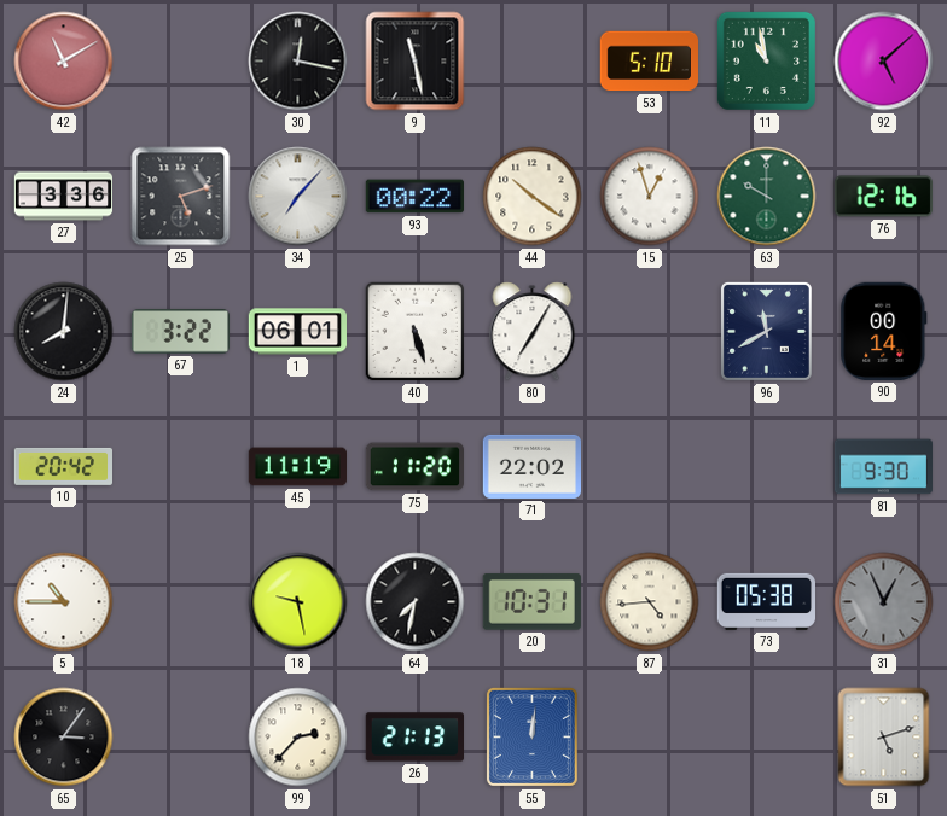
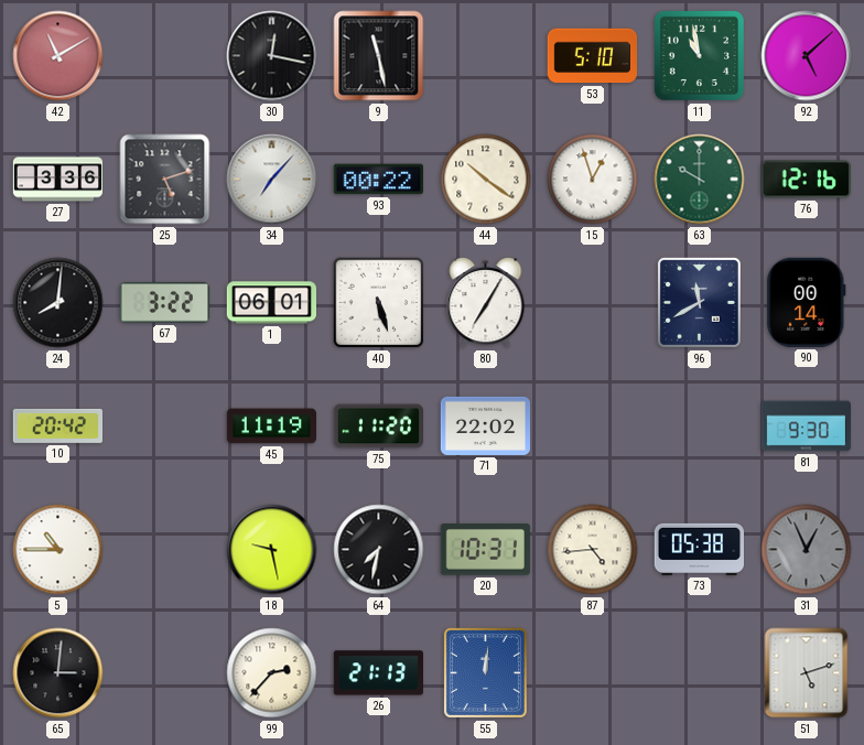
65: 3:06 -> 3:01 (58, 673)
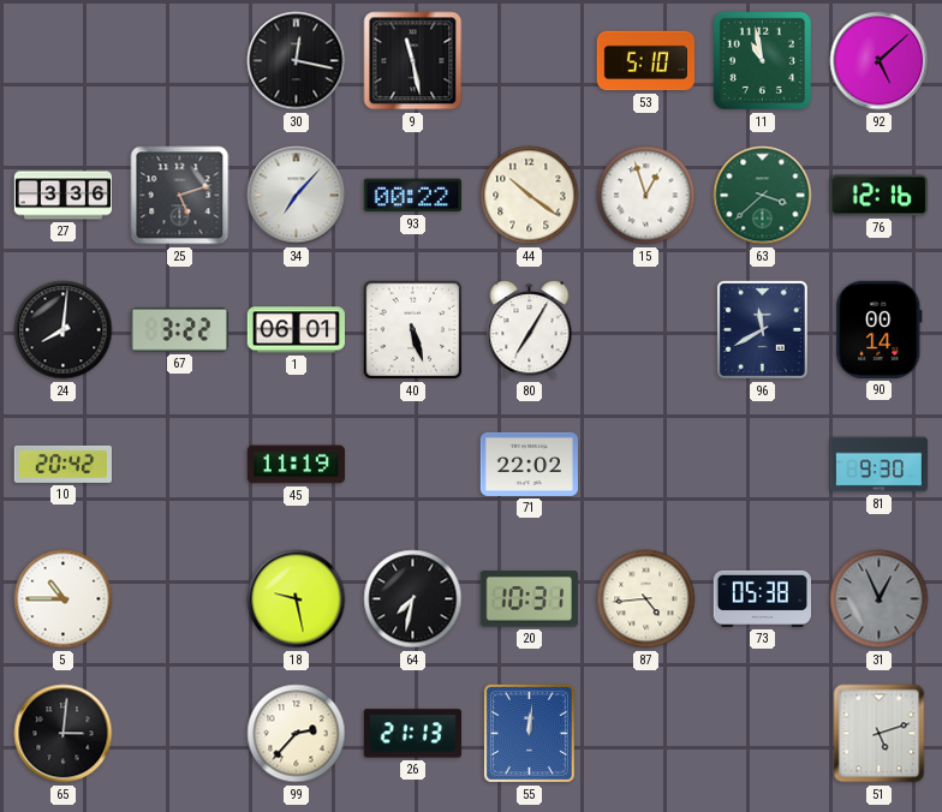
42: 11:10 -> none (58, 56)
63: 10:00 -> 3:38 (763, 196)
75: 11:20 -> none (378, 427)
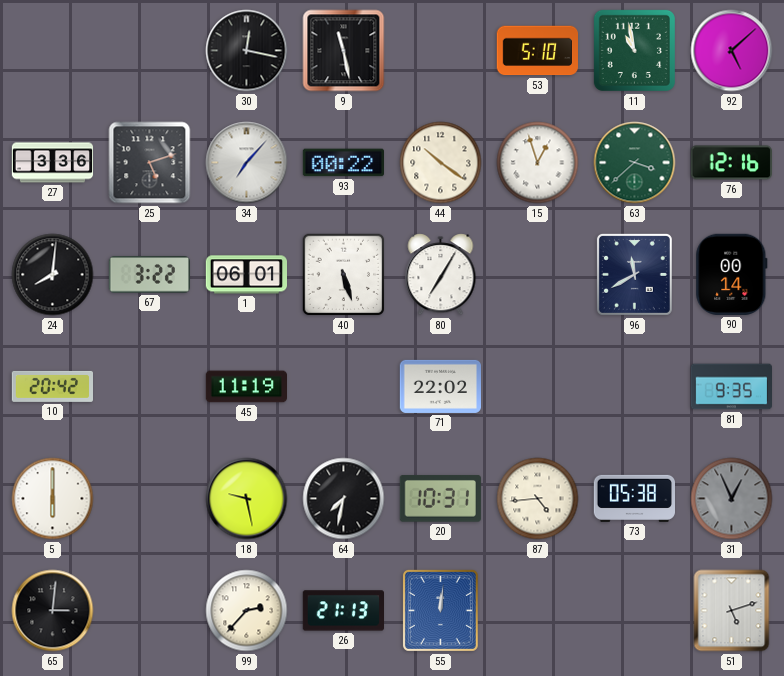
81: 9:30 -> 9:35 (731, 387)
5: 10:45 -> 6:00 (53, 499)
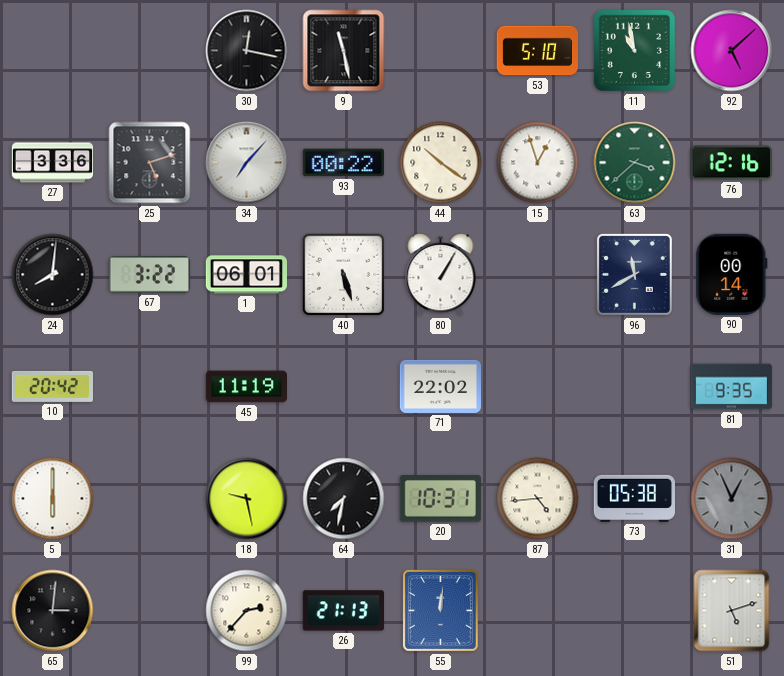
80: 7:05 -> 1:05 (441, 275)
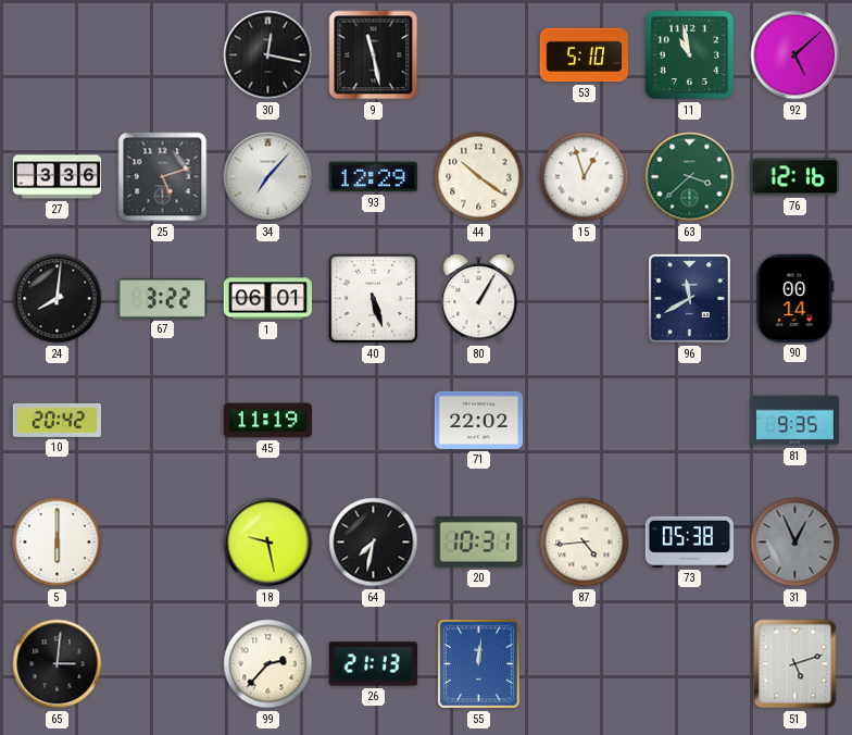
93: 00:22 -> 12:29 (373, 177)
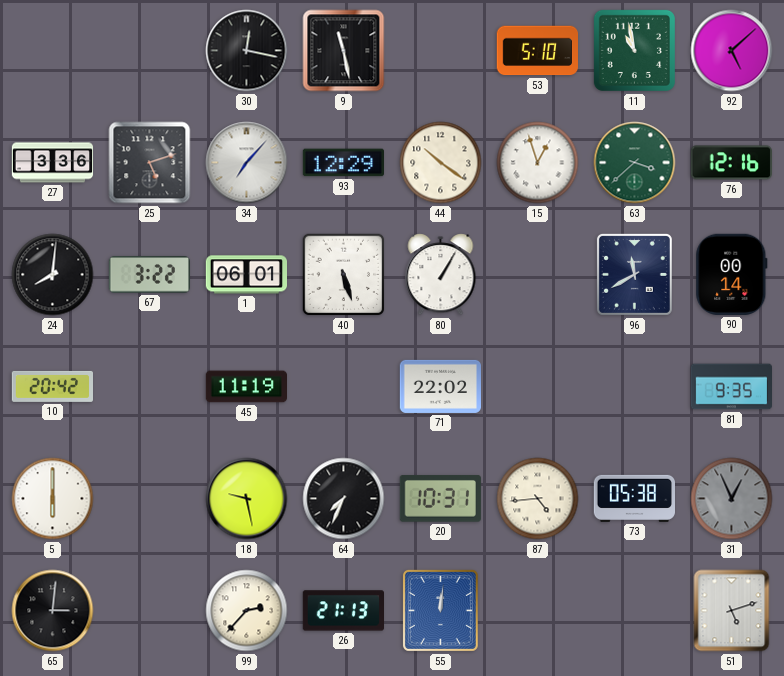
64: 7:32 -> 7:34 (344, 499)
